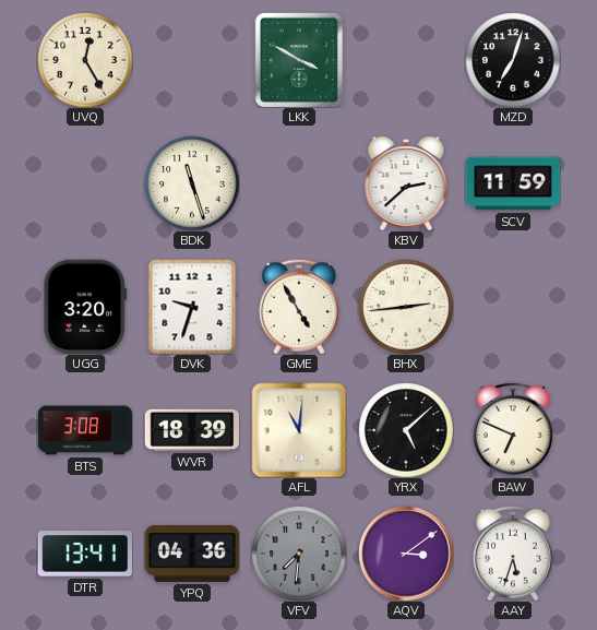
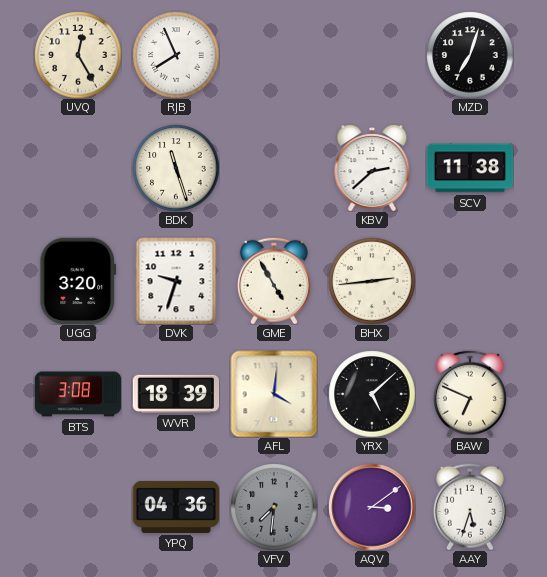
RJB: none -> 7:56 (176, 55)
LKK: 3:50 -> none (299, 60)
SCV: 11:59 -> 11:38 (470, 168)
AFL: 11:01 -> 4:01 (274, 394)
DTR: 13:41 -> none (85, 554)
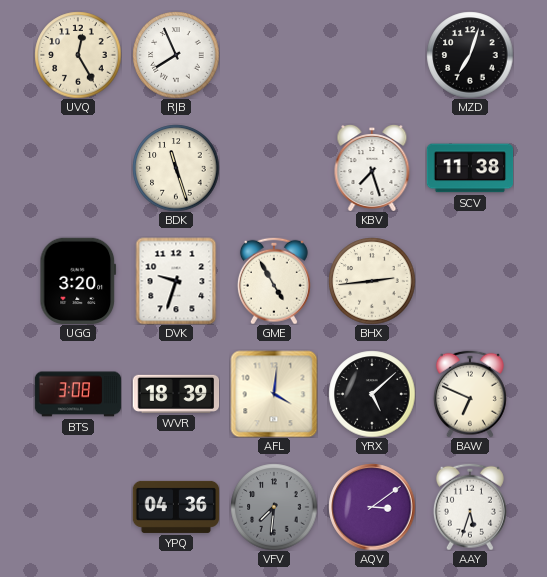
KBV: 2:38 -> 7:27 (372, 168)
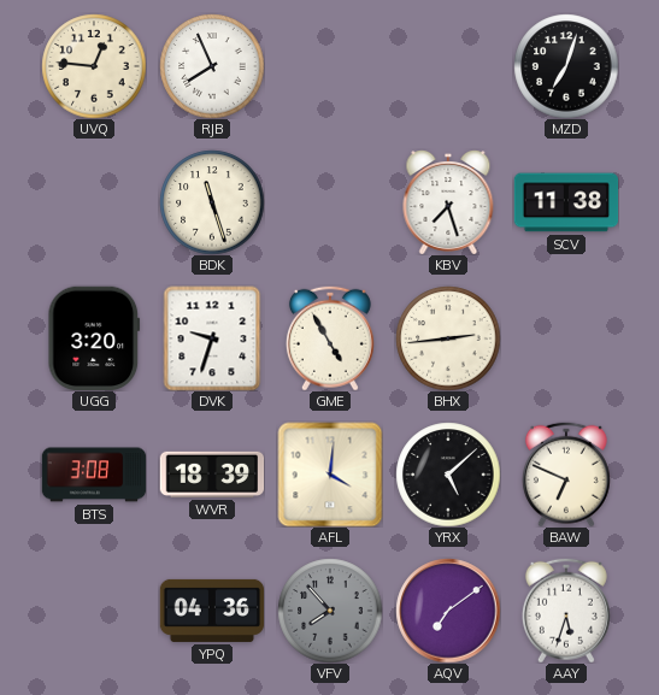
UVQ: 12:25 -> 12:46 (94, 66)
VFV: 7:31 -> 7:53 (330, 611)
AQV: 3:09 -> 7:09 (448, 611)
